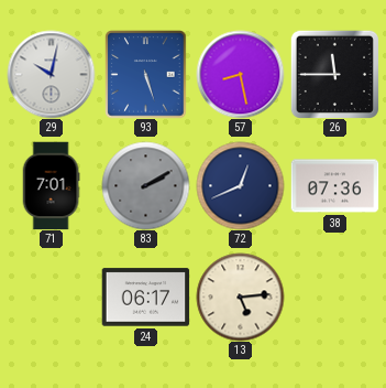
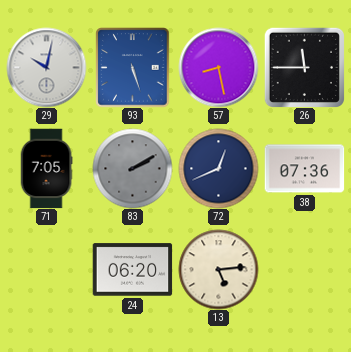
71: 7:01 -> 7:05 (46, 168)
24: 06:17 -> 06:20 (132, 270)
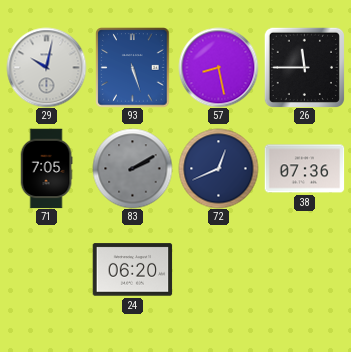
13: 5:14 -> none (218, 269)
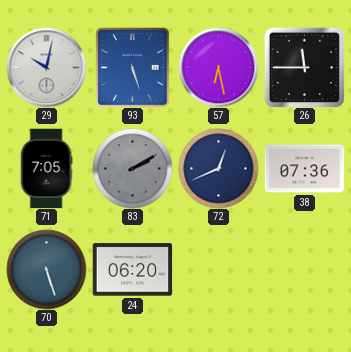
57: 8:28 -> 6:28 (218, 67)
70: none -> 5:27 (46, 269)
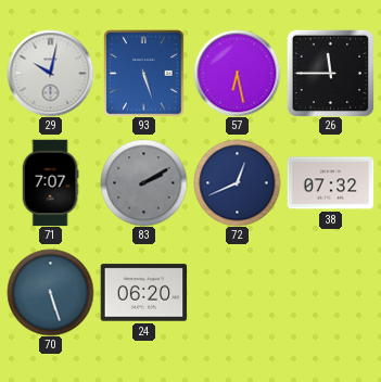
71: 7:05 -> 7:07 (50, 182)
38: 07:36 -> 07:32 (330, 183)
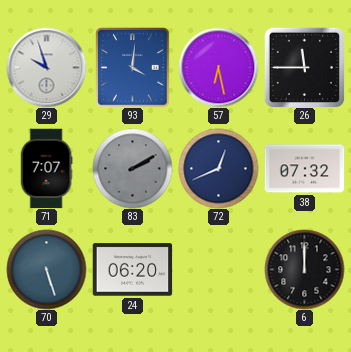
29: 10:02 -> 9:57 (46, 67)
93: 5:27 -> 4:01 (133, 67)
6: none -> 12:00 (304, 269)
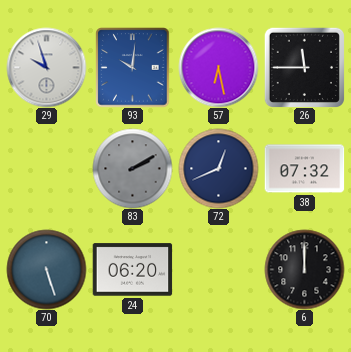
93: 4:01 -> 10:01 (133, 67)
71: 7:07 -> none (46, 168)
